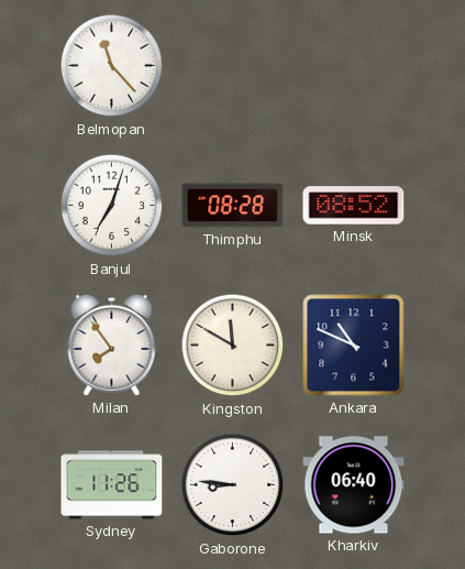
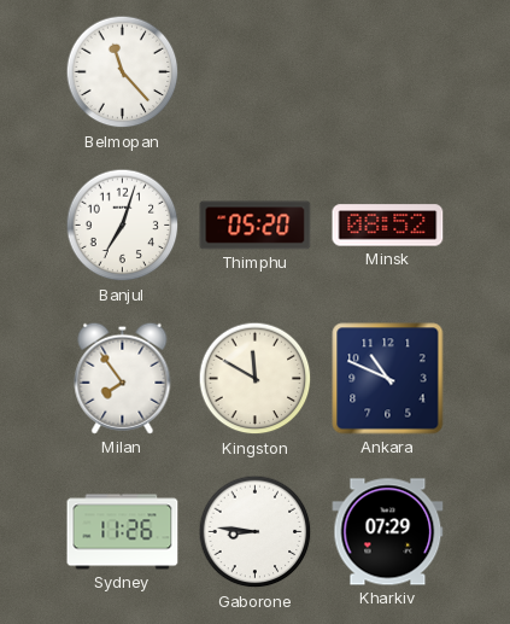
Thimphu: 08:28 -> 05:20 (256, 226)
Kharkiv: 06:40 -> 07:29 (388, 532)
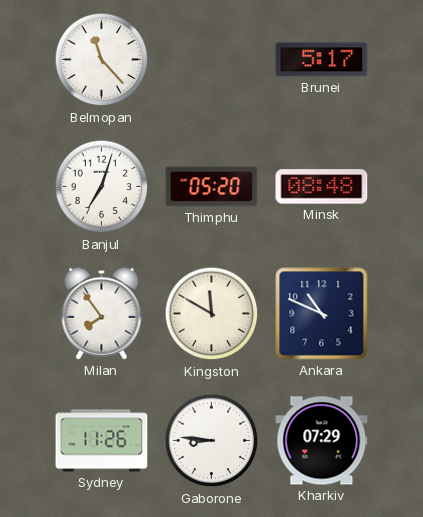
Brunei: none -> 5:17 (322, 60)
Minsk: 08:52 -> 08:48 (322, 187)
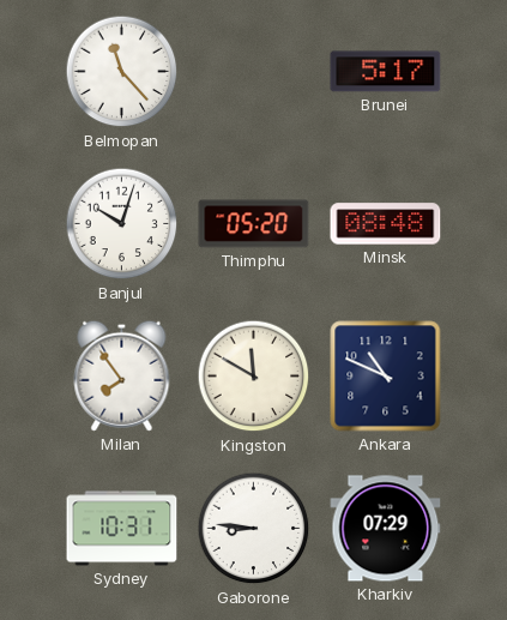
Banjul: 7:03 -> 10:03 (122, 224)
Sydney: 11:26 -> 10:31 (122, 529)
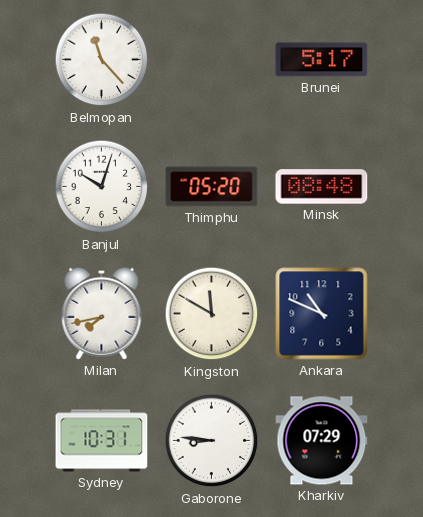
Milan: 7:54 -> 7:43 (102, 313)
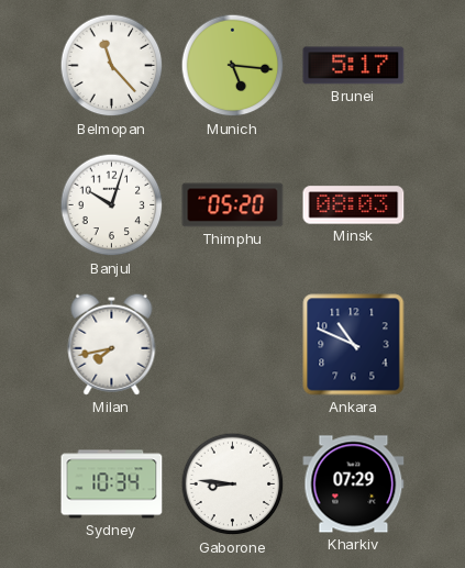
Munich: none -> 5:16 (233, 66)
Minsk: 08:48 -> 08:03 (354, 205)
Kingston: 11:50 -> none (212, 314)
Sydney: 10:31 -> 10:34 (112, 485)
